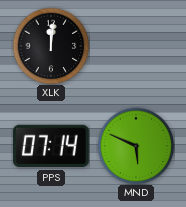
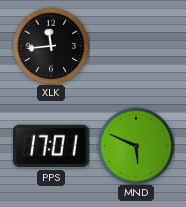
XLK: 12:01 -> 11:44 (51, 46)
PPS: 07:14 -> 17:01 (52, 146)
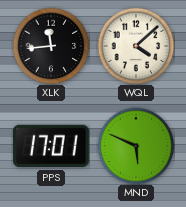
WQL: none -> 4:08 (136, 46)
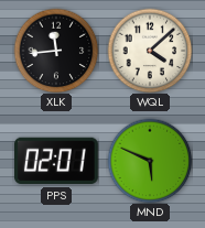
PPS: 17:01 -> 02:01 (57, 161)
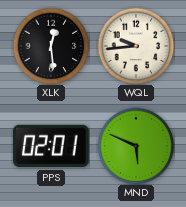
XLK: 11:44 -> 12:29 (51, 46)
WQL: 4:08 -> 9:44 (136, 46)
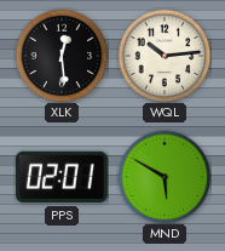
WQL: 9:44 -> 10:14 (165, 56)
MND: 5:49 -> 5:50 (165, 177)
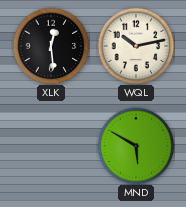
WQL: 10:14 -> 10:13 (136, 46)
PPS: 02:01 -> none (63, 177)
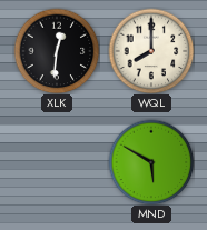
XLK: 12:29 -> 12:31 (57, 51)
WQL: 10:13 -> 8:00 (151, 51)
